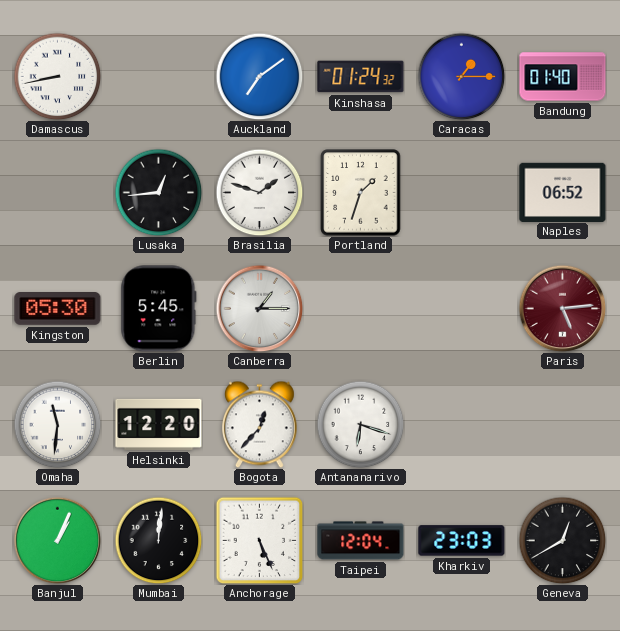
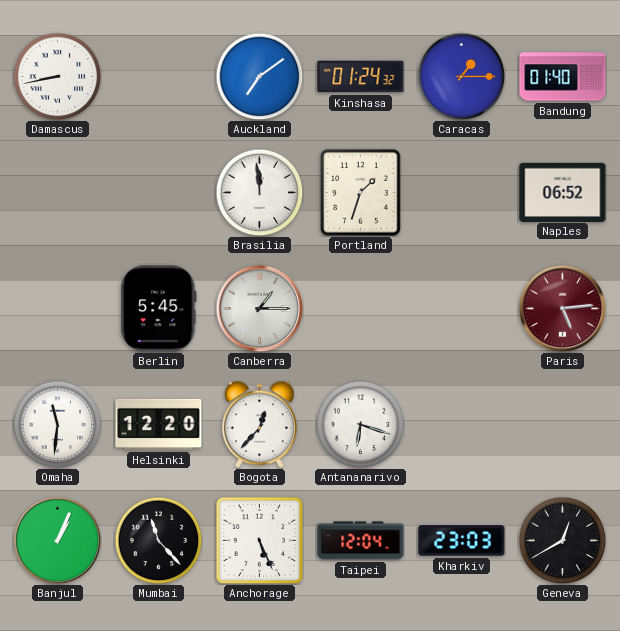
Lusaka: 12:44 -> none (158, 192)
Brasilia: 1:48 -> 11:59 (259, 192)
Kingston: 05:30 -> none (58, 309)
Mumbai: 12:01 -> 11:23 (158, 540)
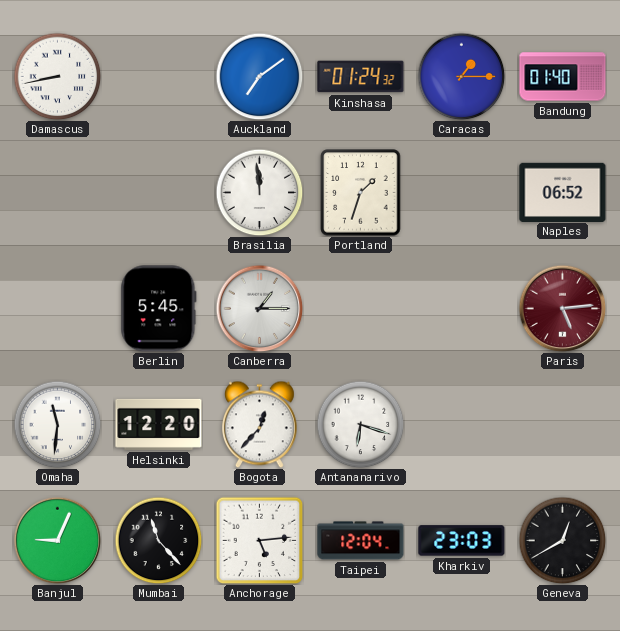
Banjul: 1:04 -> 9:04 (57, 540)
Anchorage: 5:26 -> 5:14 (259, 540)
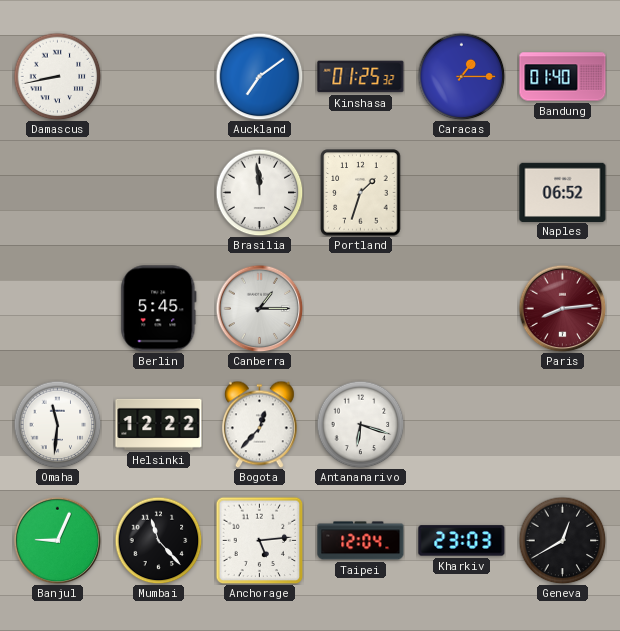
Kinshasa: 01:24 -> 01:25 (361, 77)
Paris: 5:14 -> 8:14 (562, 308)
Helsinki: 12:20 -> 12:22 (159, 424)
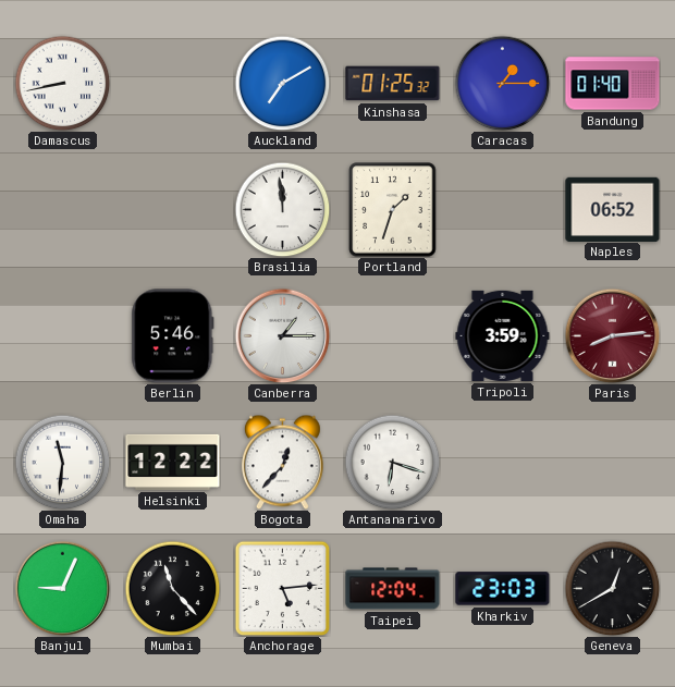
Auckland: 7:09 -> 7:10 (282, 83)
Berlin: 5:45 -> 5:46 (173, 336)
Tripoli: none -> 3:59 (503, 335)
